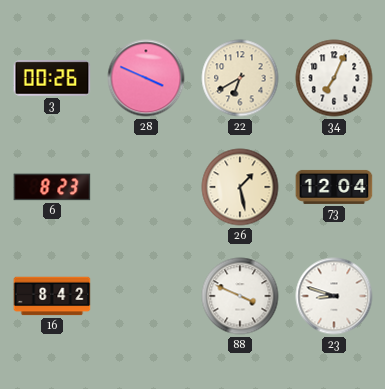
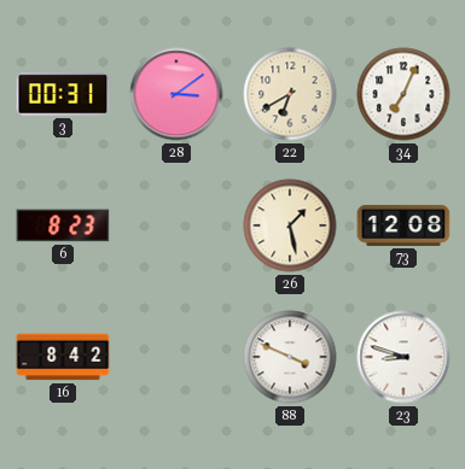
3: 00:26 -> 00:31 (63, 94)
28: 3:49 -> 3:09 (176, 94)
73: 12:04 -> 12:08 (403, 225)
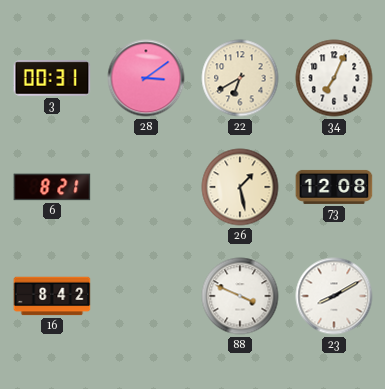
6: 8:23 -> 8:21 (52, 187)
23: 8:48 -> 8:10 (334, 296)
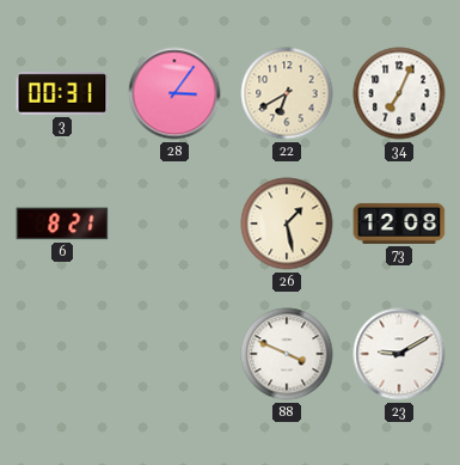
28: 3:09 -> 3:06 (174, 93)
16: 8:42 -> none (52, 296)
23: 8:10 -> 9:10 (399, 354)
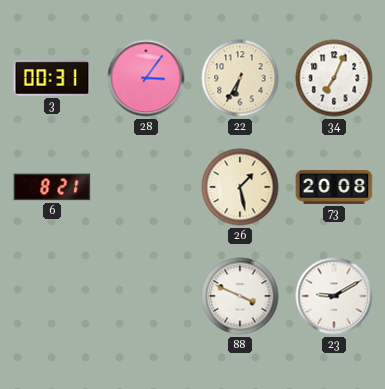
22: 6:40 -> 6:35 (240, 78)
73: 12:08 -> 20:08 (334, 187)
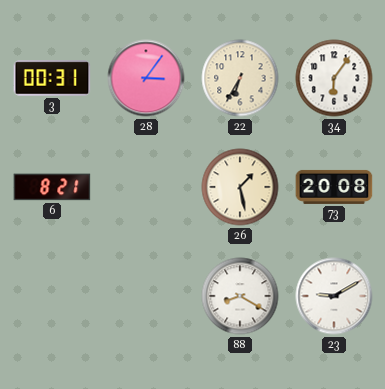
34: 7:04 -> 6:06 (334, 78)
88: 3:49 -> 8:20 (240, 296)
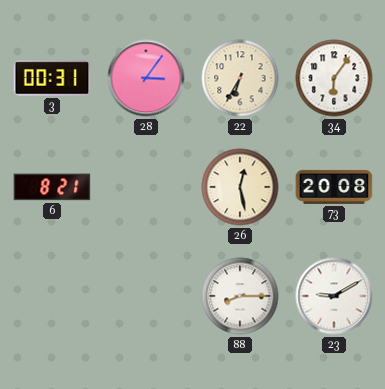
26: 1:28 -> 12:28 (240, 187)
88: 8:20 -> 8:15 (240, 296)
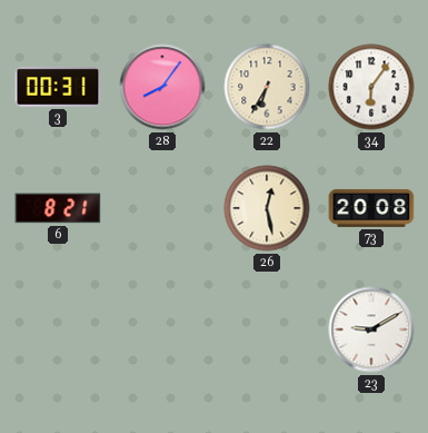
28: 3:06 -> 8:06 (162, 87)
88: 8:15 -> none (240, 296)
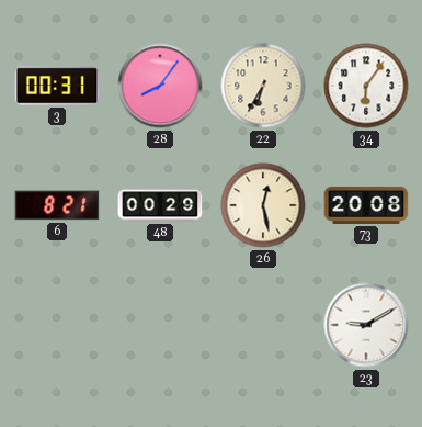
48: none -> 00:29 (160, 205)
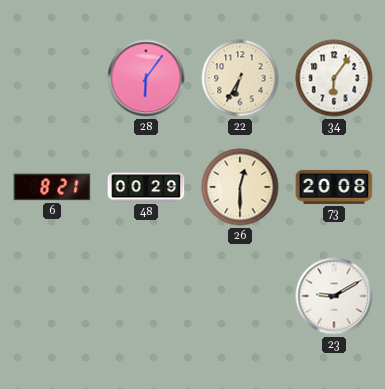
3: 00:31 -> none (57, 86)
28: 8:06 -> 6:06 (146, 78)
26: 12:28 -> 12:30 (240, 187)
